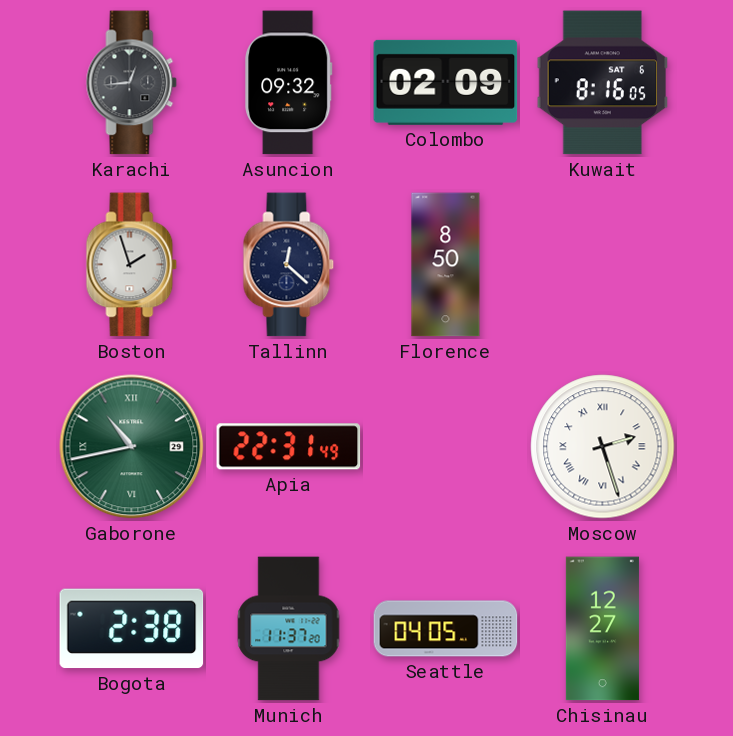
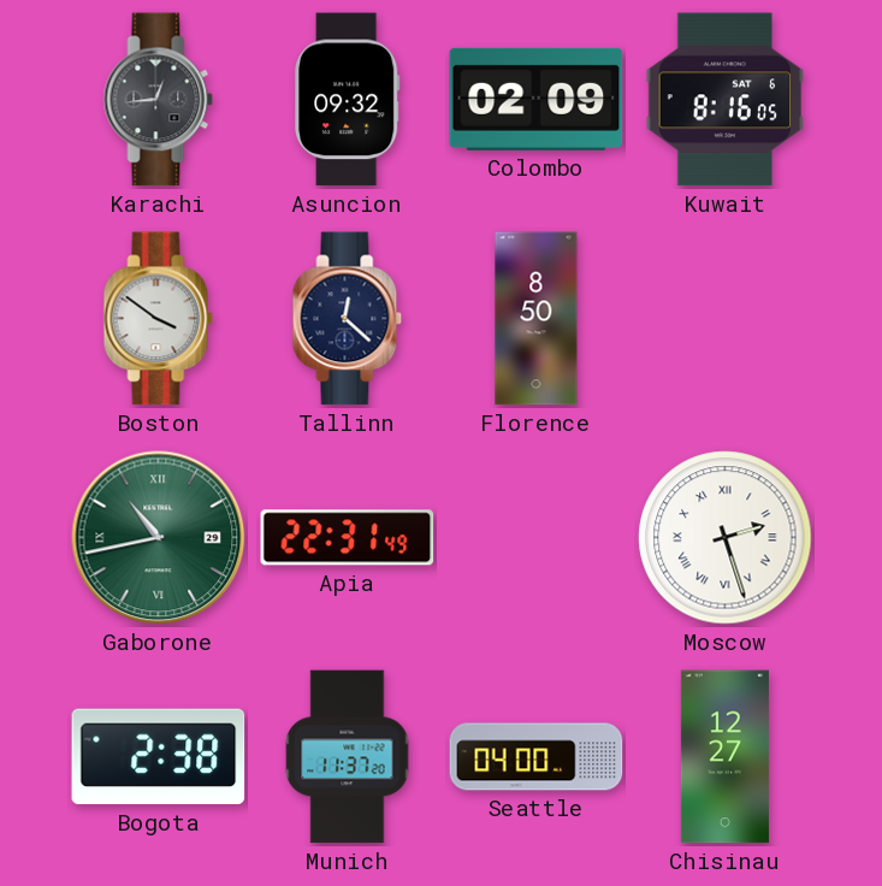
Boston: 1:57 -> 3:51 (159, 319)
Seattle: 04:05 -> 04:00 (537, 757)
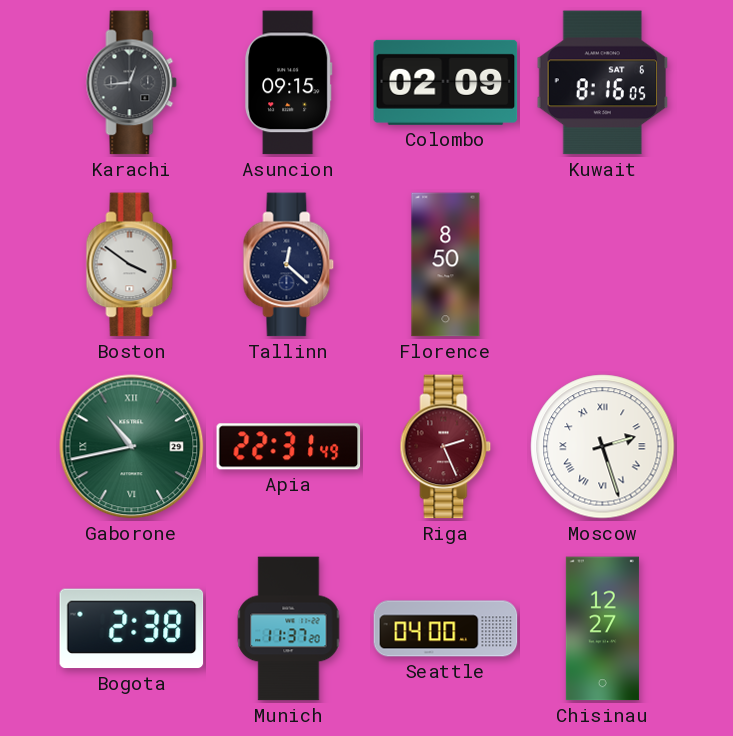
Asuncion: 09:32 -> 09:15 (289, 83)
Riga: none -> 2:26 (446, 447)
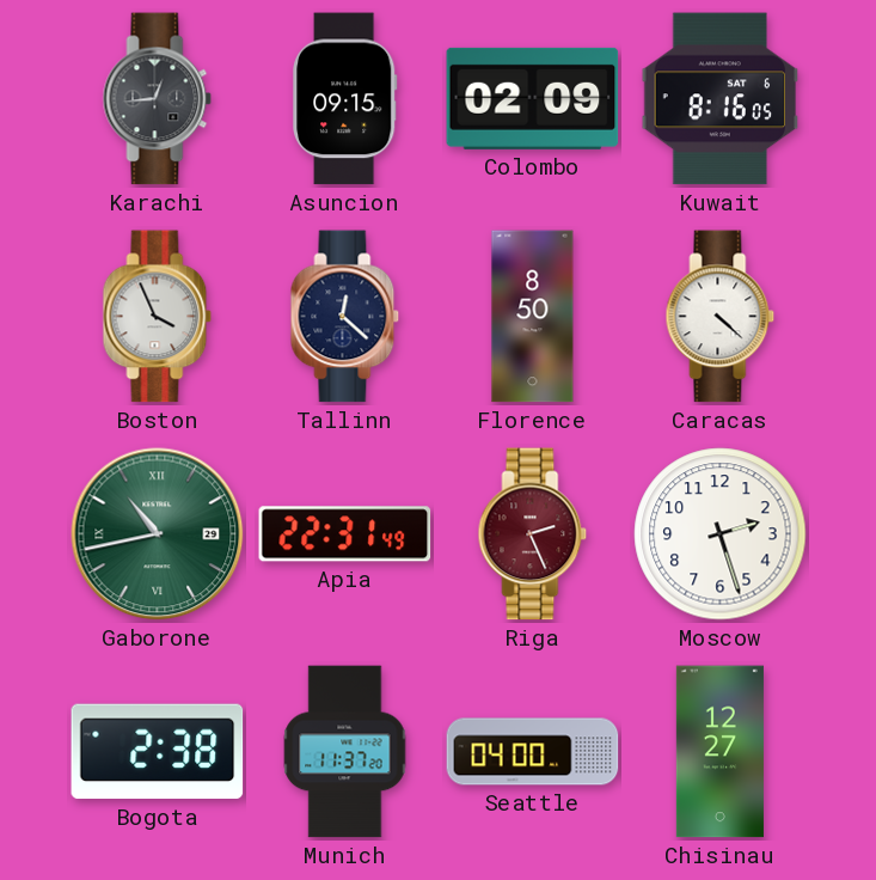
Boston: 3:51 -> 3:56 (158, 317)
Caracas: none -> 4:22 (721, 317)
Moscow numerals: Roman -> Arabic (721, 534)
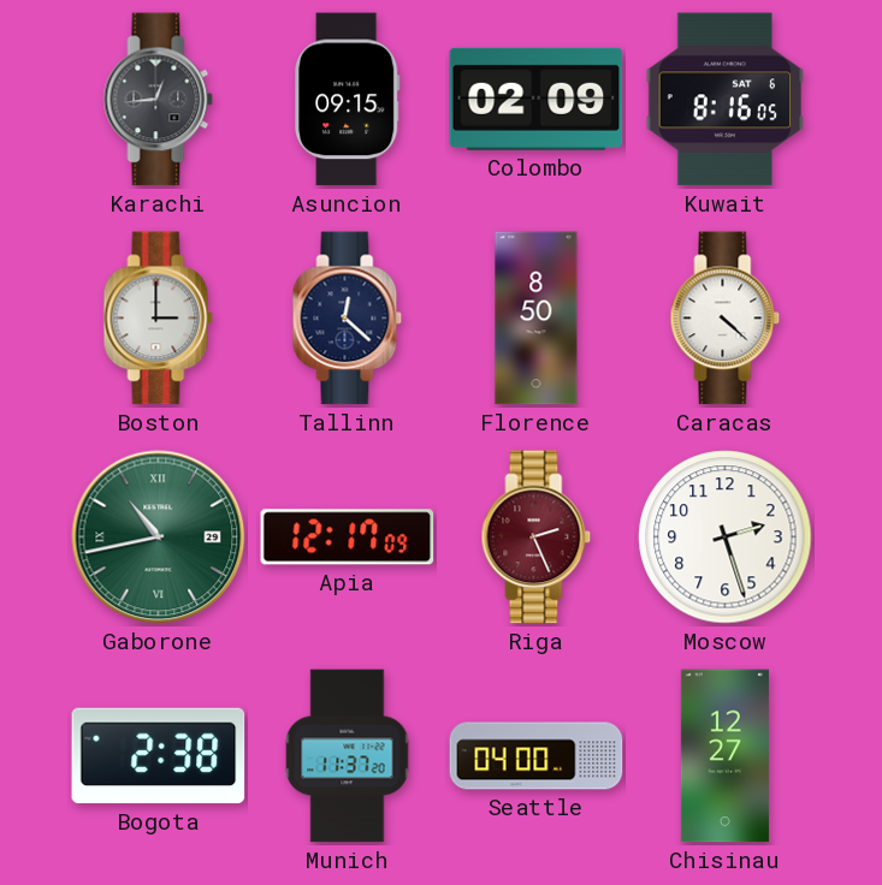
Boston: 3:56 -> 3:00 (159, 319)
Apia: 22:31 -> 12:17 (348, 537)
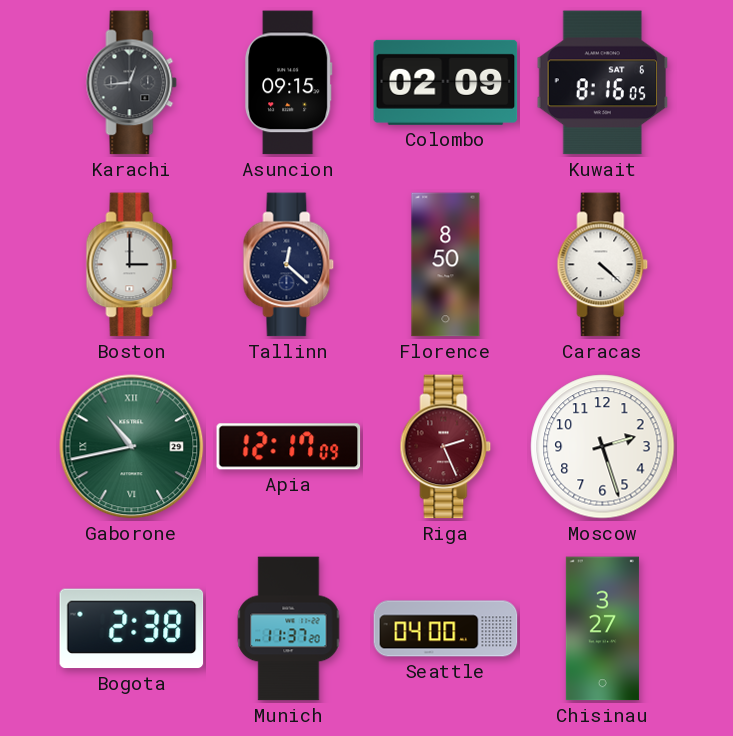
Chisinau: 12:27 -> 3:27 (602, 629)
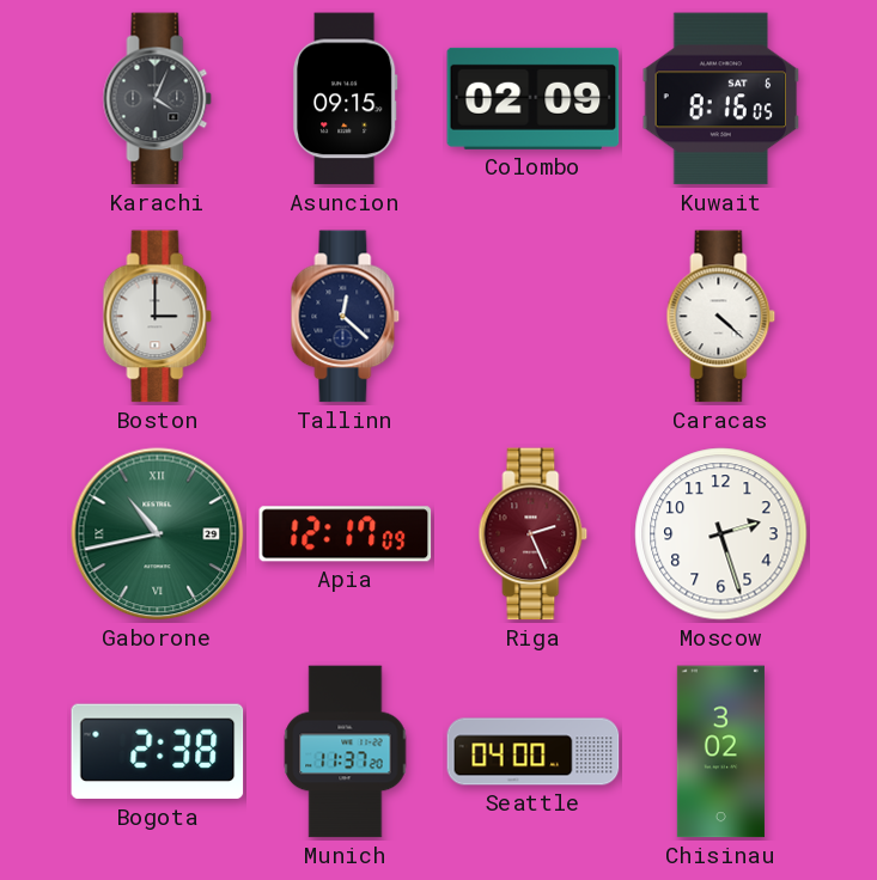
Karachi: 12:44 -> 4:04 (158, 99)
Florence: 8:50 -> none (446, 265)
Chisinau: 3:27 -> 3:02 (720, 752)
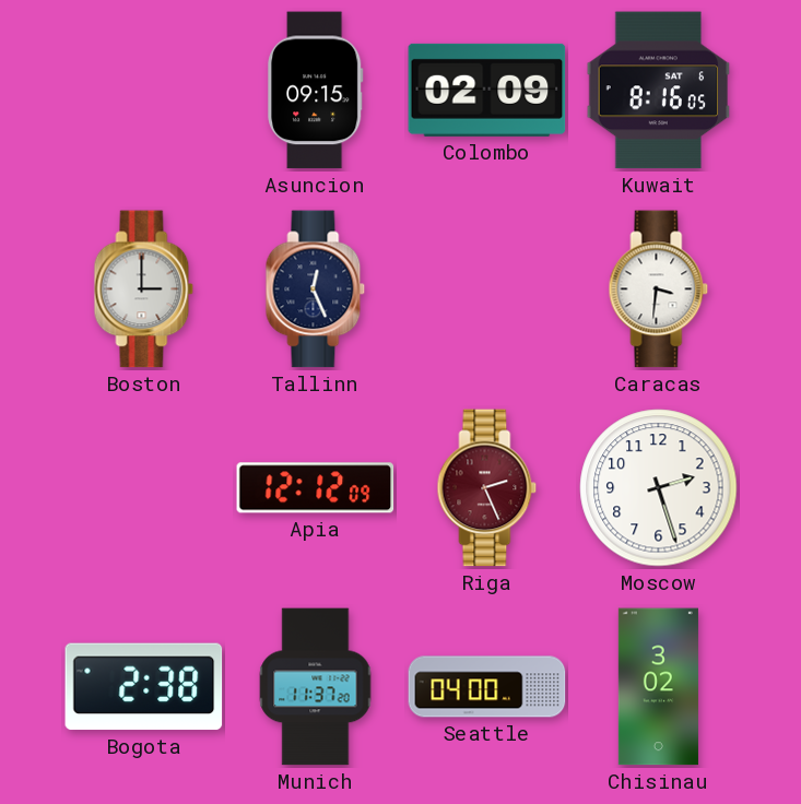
Karachi: 4:04 -> none (158, 99)
Tallinn: 12:22 -> 12:26 (316, 289)
Caracas: 4:22 -> 3:31 (659, 289)
Gaborone: 10:43 -> none (158, 534)
Apia: 12:17 -> 12:12 (316, 488)
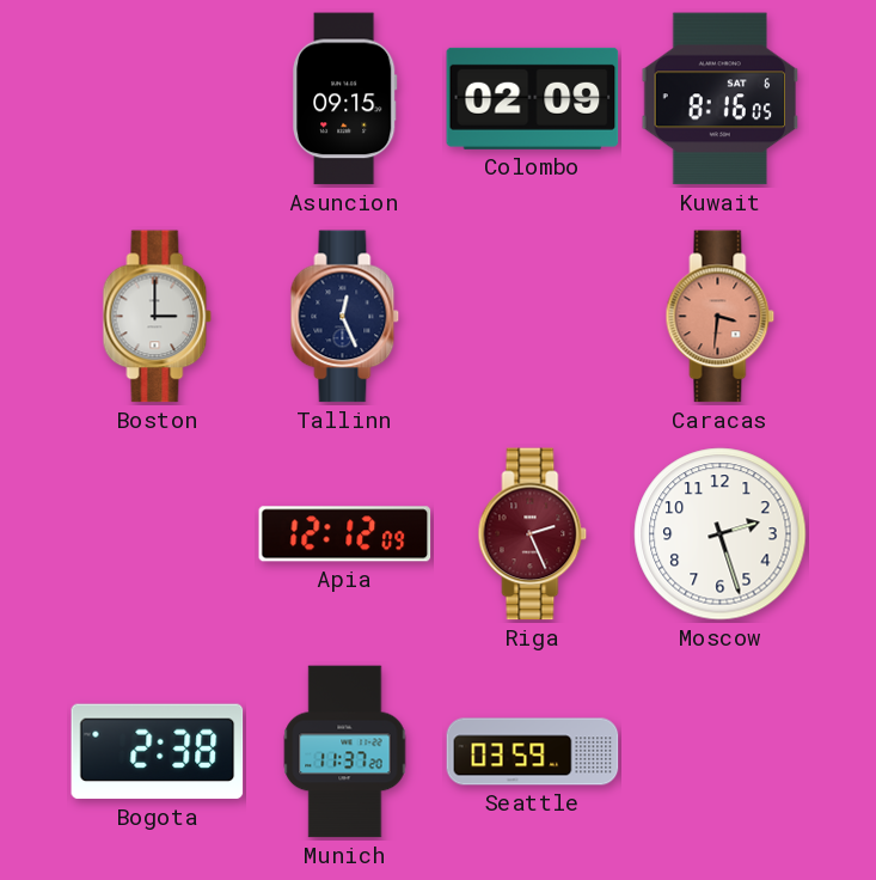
Caracas dial: white -> salmon (721, 317)
Seattle: 04:00 -> 03:59 (533, 752)
Chisinau: 3:02 -> none (658, 687)
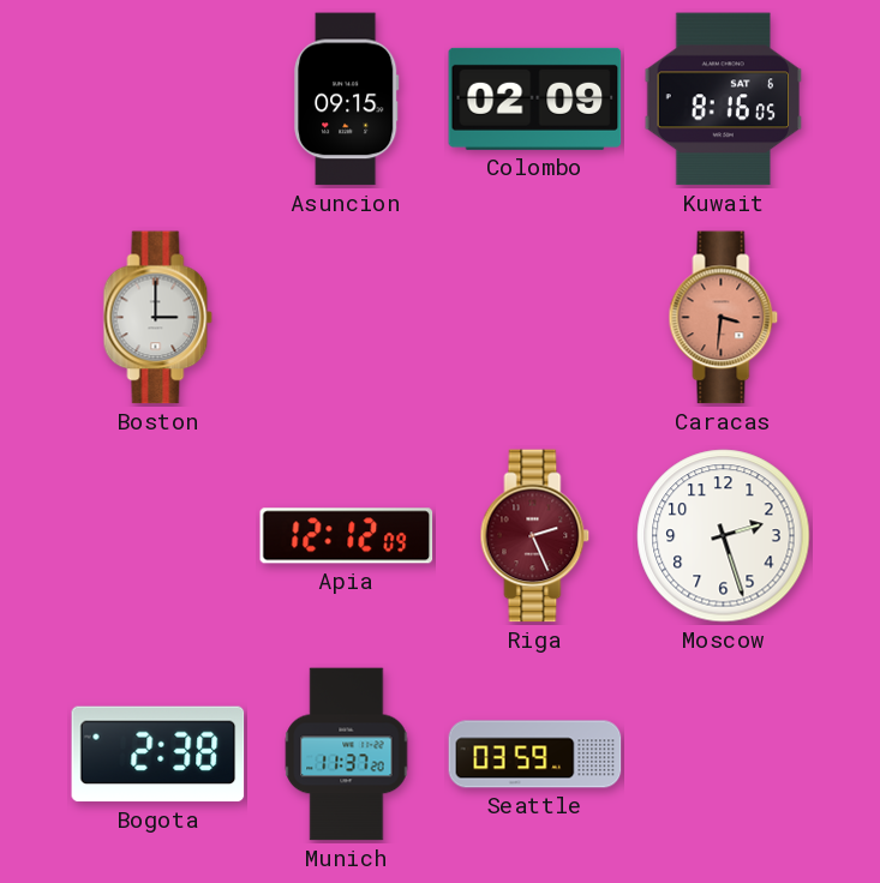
Tallinn: 12:26 -> none (345, 317)
